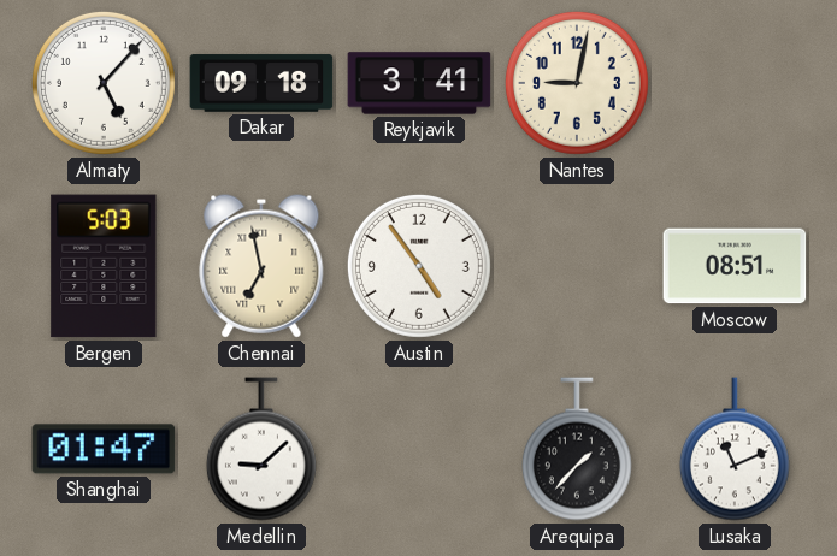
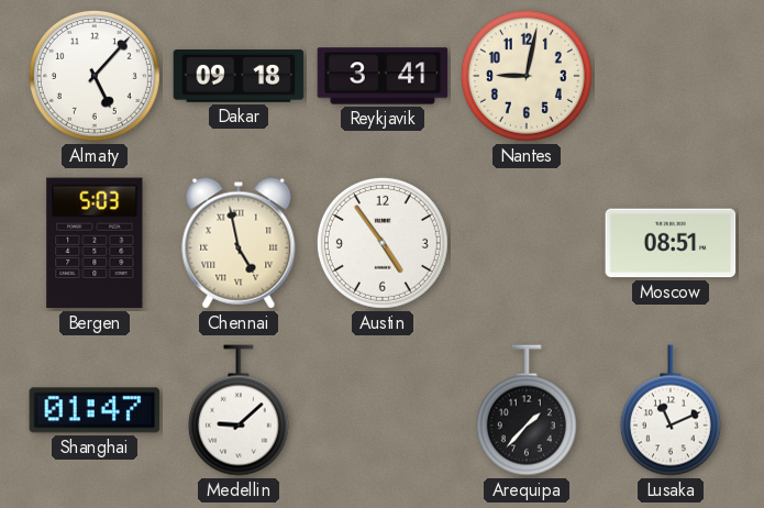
Chennai: 6:58 -> 4:58 (239, 243)
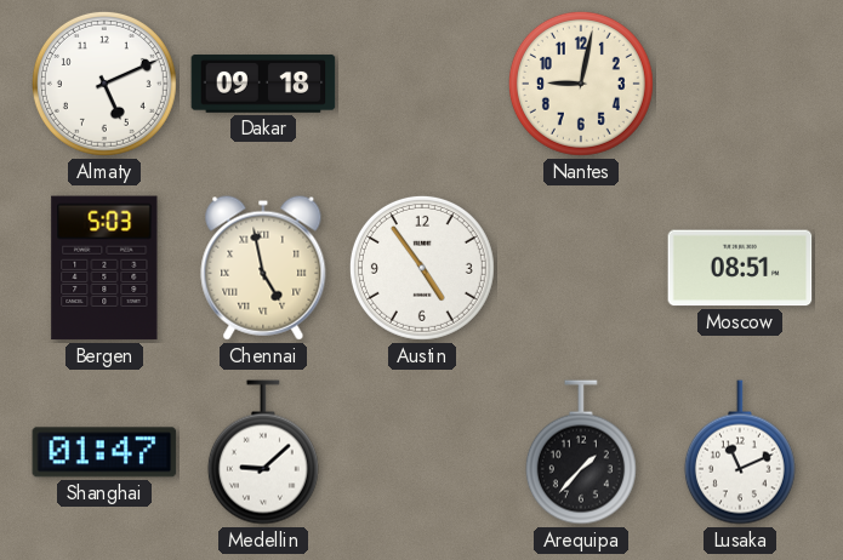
Almaty: 5:07 -> 5:11 (104, 84)
Reykjavik: 3:41 -> none (383, 76)
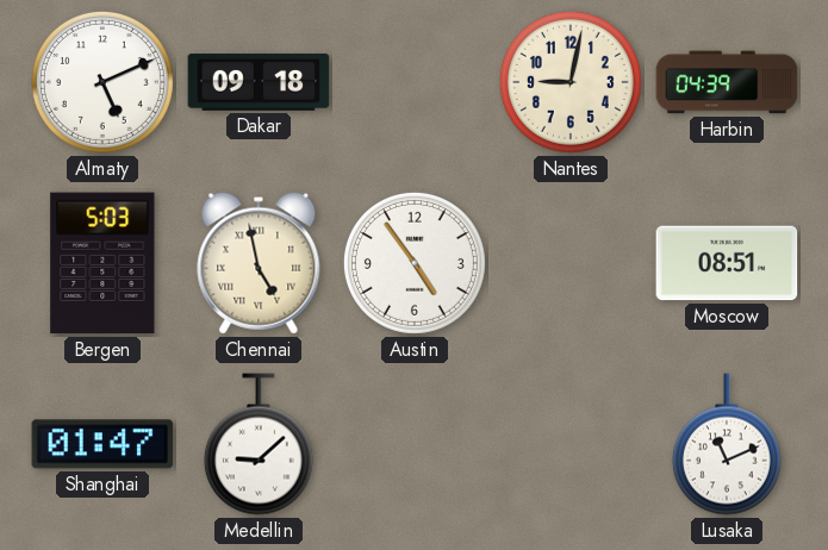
Harbin: none -> 04:39 (727, 82)
Arequipa: 1:37 -> none (581, 452)
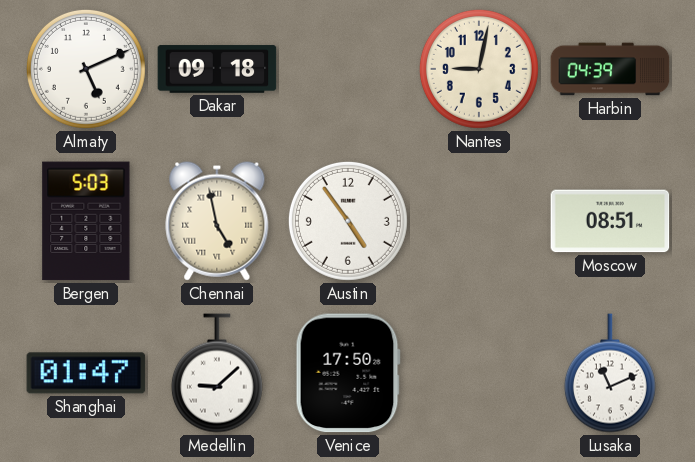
Venice: none -> 17:50 (348, 373)
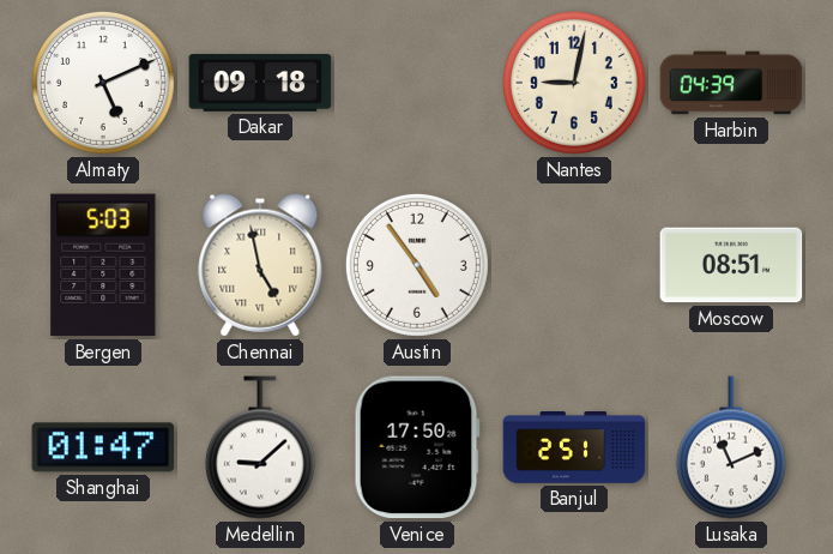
Banjul: none -> 2:51 (574, 447)
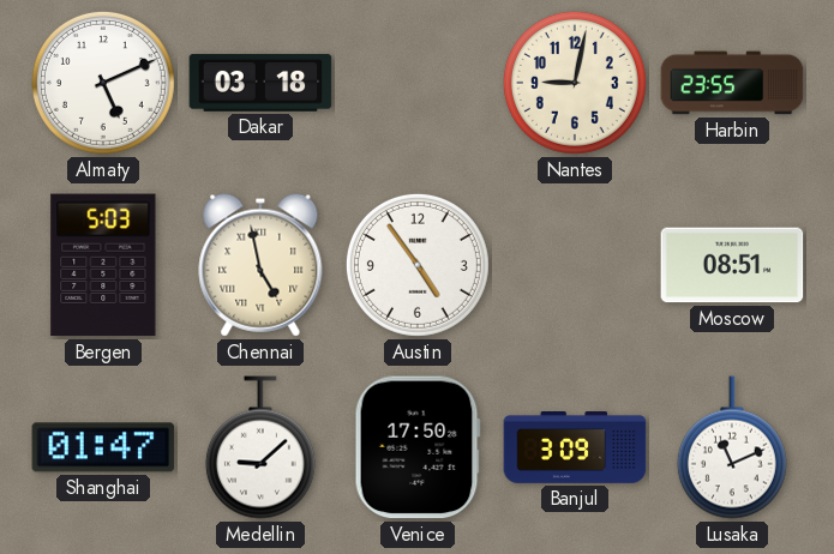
Dakar: 09:18 -> 03:18 (260, 83)
Harbin: 04:39 -> 23:55 (732, 83)
Banjul: 2:51 -> 3:09 (575, 447)
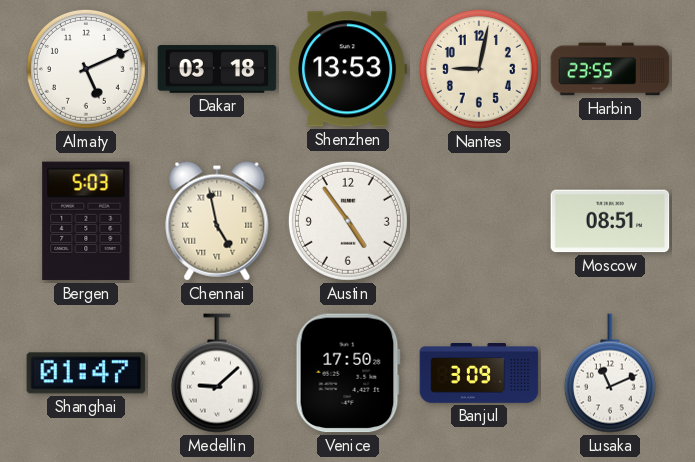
Shenzhen: none -> 13:53 (348, 69)
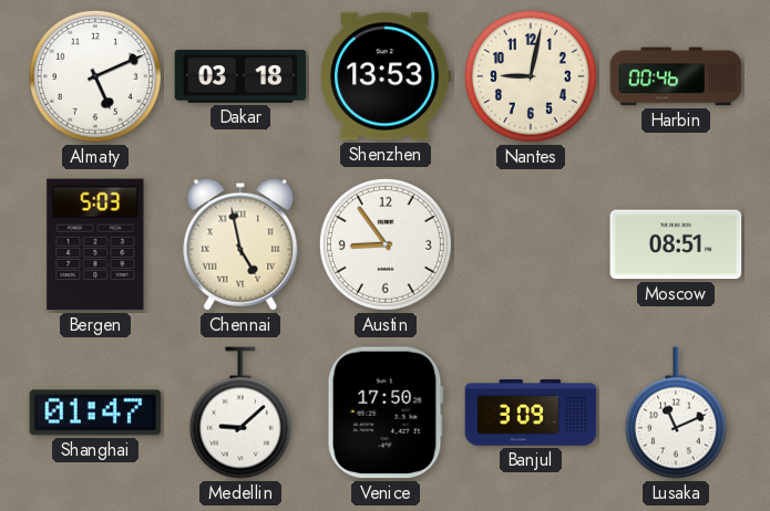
Harbin: 23:55 -> 00:46 (676, 76)
Austin: 4:54 -> 8:54 (386, 244)
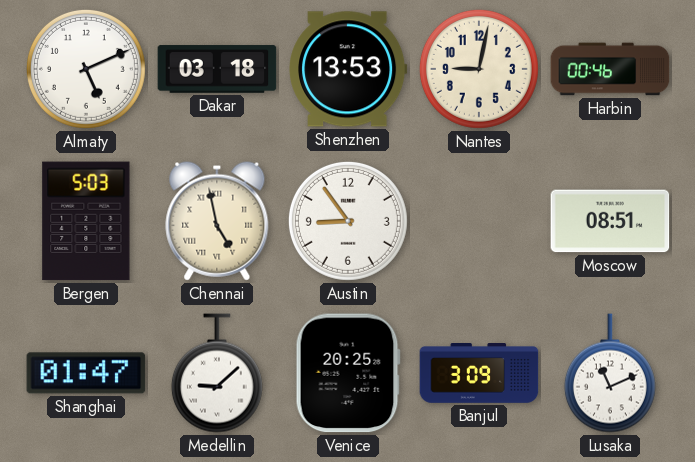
Venice: 17:50 -> 20:25 (348, 373)
